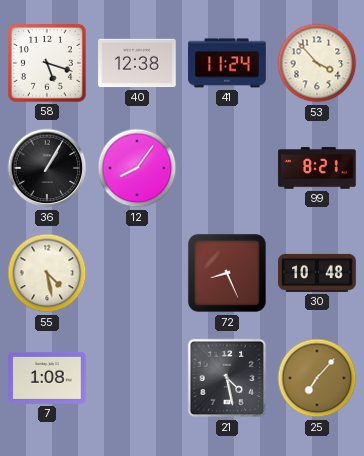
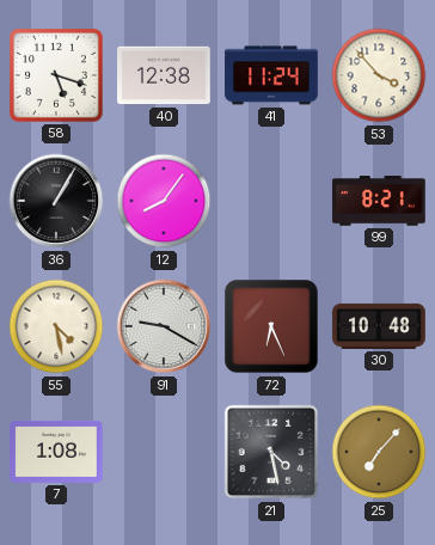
91: none -> 9:20 (164, 326)
72: 8:26 -> 6:26 (271, 326)
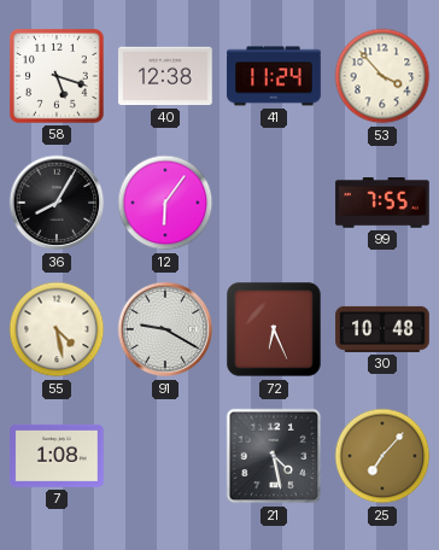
36: 1:05 -> 8:05 (57, 203)
12: 8:06 -> 6:06 (165, 203)
99: 8:21 -> 7:55 (382, 203)
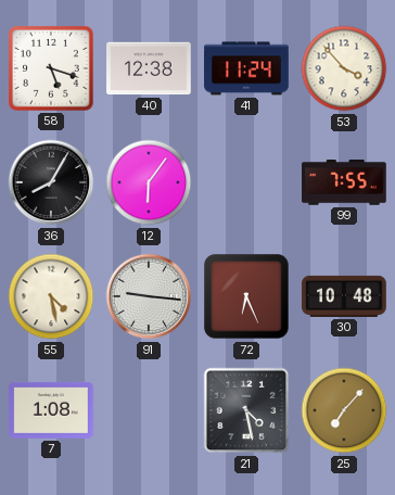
91: 9:20 -> 9:16 (149, 296)
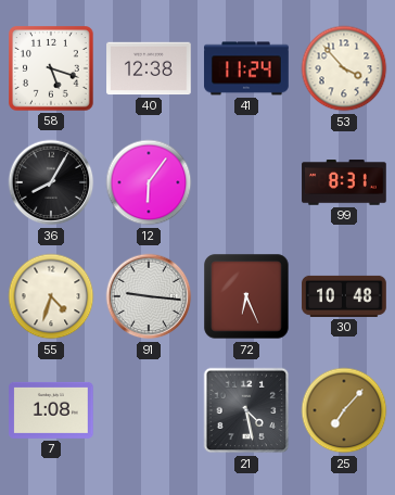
99: 7:55 -> 8:31 (344, 182)
55: 4:28 -> 4:33 (51, 296)
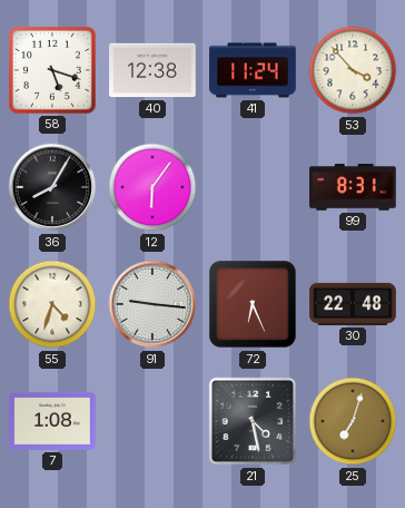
30: 10:48 -> 22:48 (353, 304)
25: 7:07 -> 7:03 (353, 421)
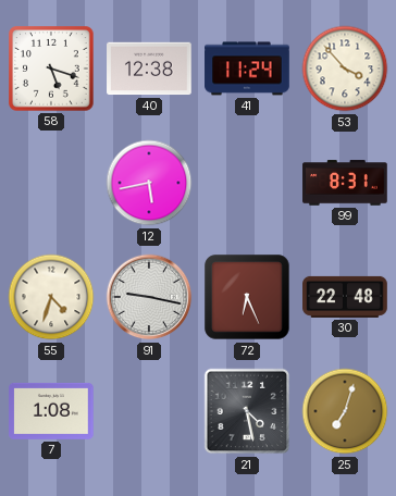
36: 8:05 -> none (52, 187)
12: 6:06 -> 5:43 (149, 183)
91: 9:16 -> 9:17 (149, 297)
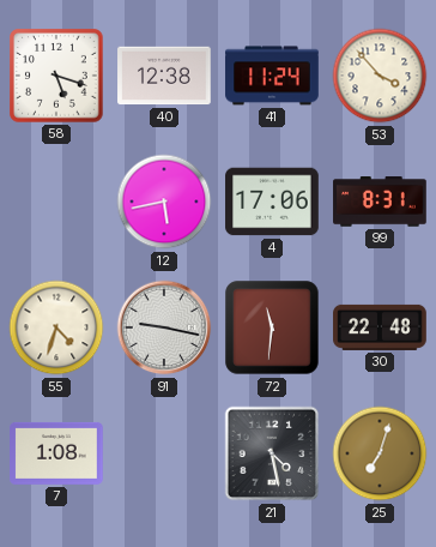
4: none -> 17:06 (272, 202)
72: 6:26 -> 11:31 (272, 327)
